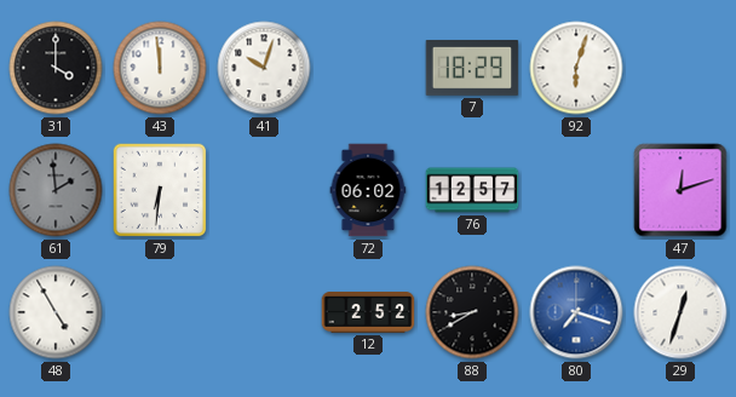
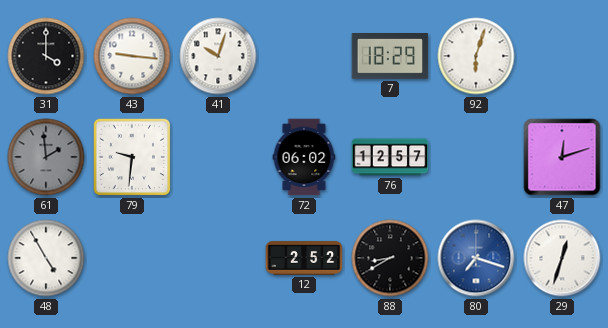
43: 11:59 -> 9:16 (132, 56)
79: 6:31 -> 9:31 (132, 157)
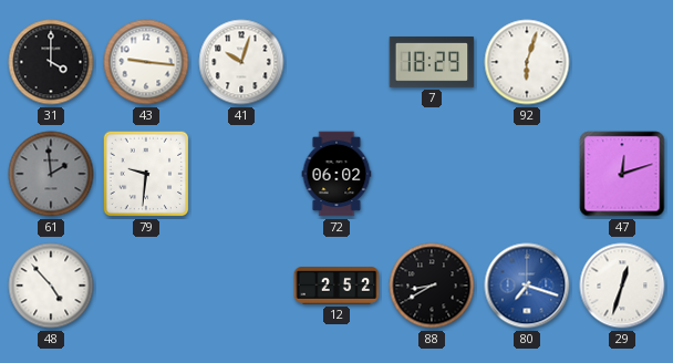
76: 12:57 -> none (390, 157)
48: 4:55 -> 4:53 (51, 286)
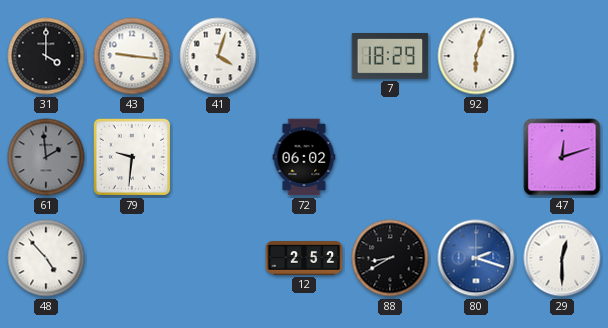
41: 10:03 -> 4:03 (218, 56)
80: 7:18 -> 2:18 (476, 258)
29: 12:33 -> 12:30 (562, 258)
